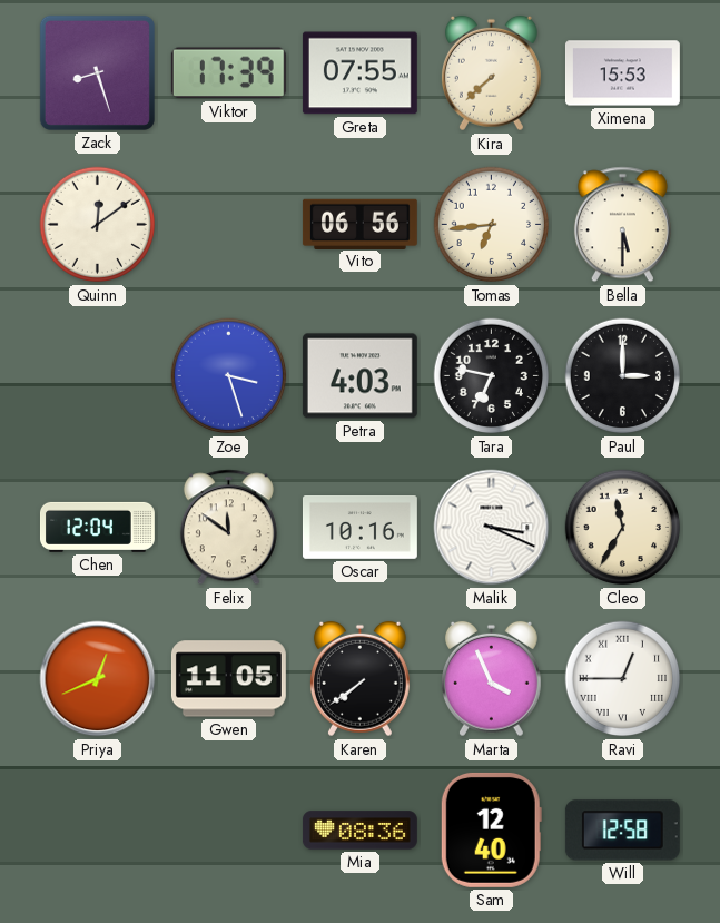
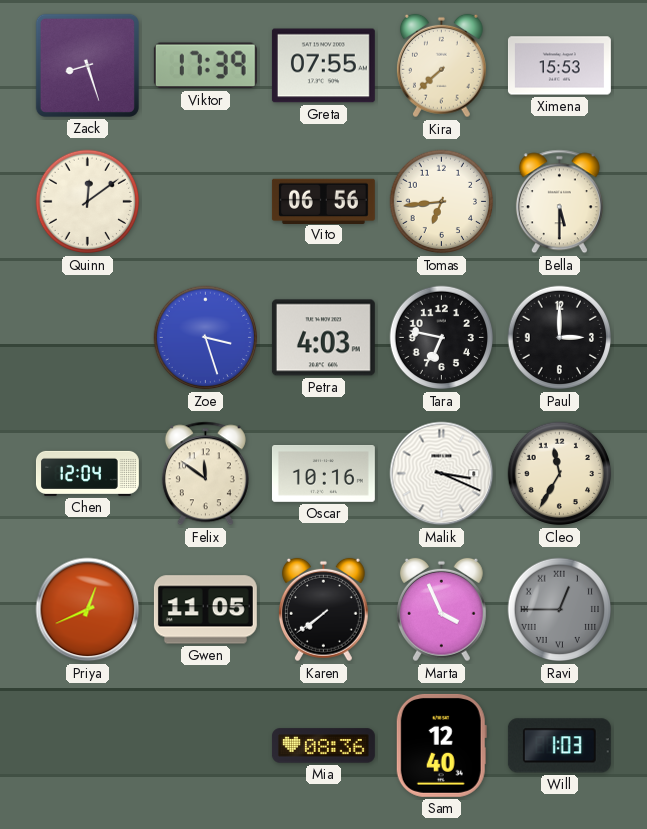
Ravi dial: white -> grey (560, 610)
Will: 12:58 -> 1:03 (559, 746)
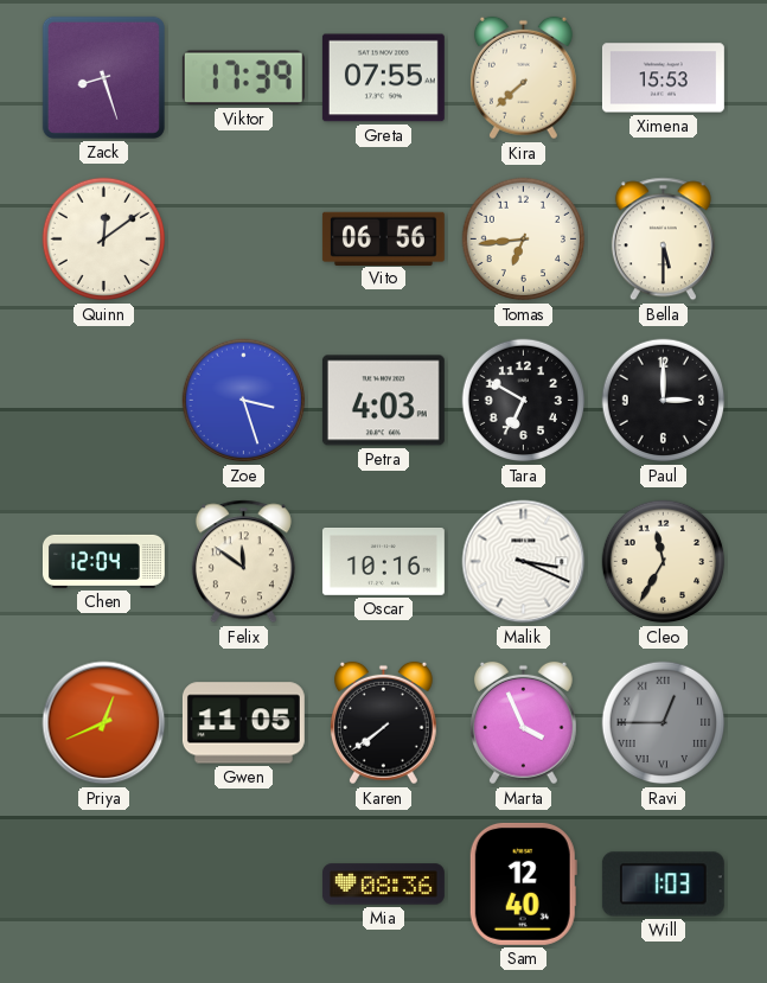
Tara: 6:47 -> 6:50 (524, 401)
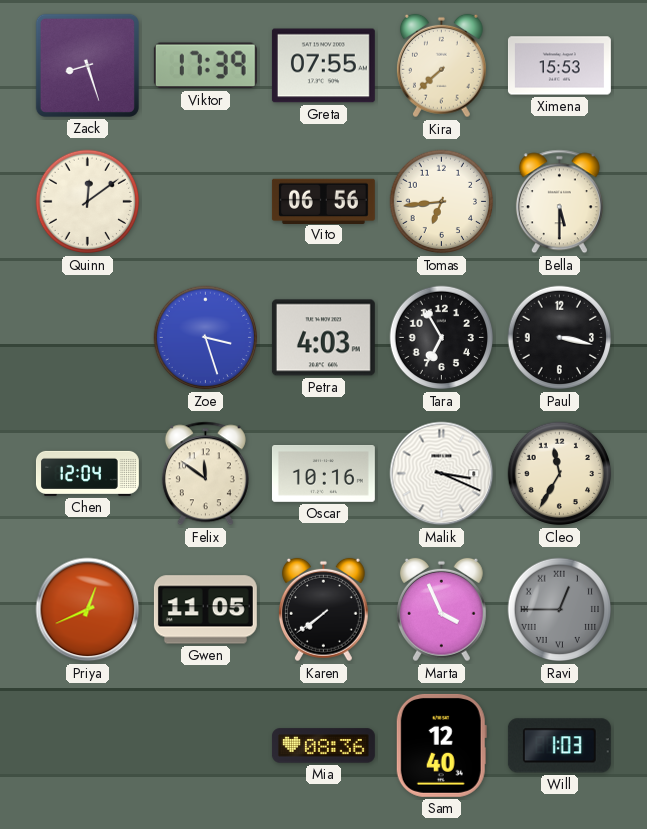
Tara: 6:50 -> 6:55 (442, 338)
Paul: 3:00 -> 3:17 (560, 338)
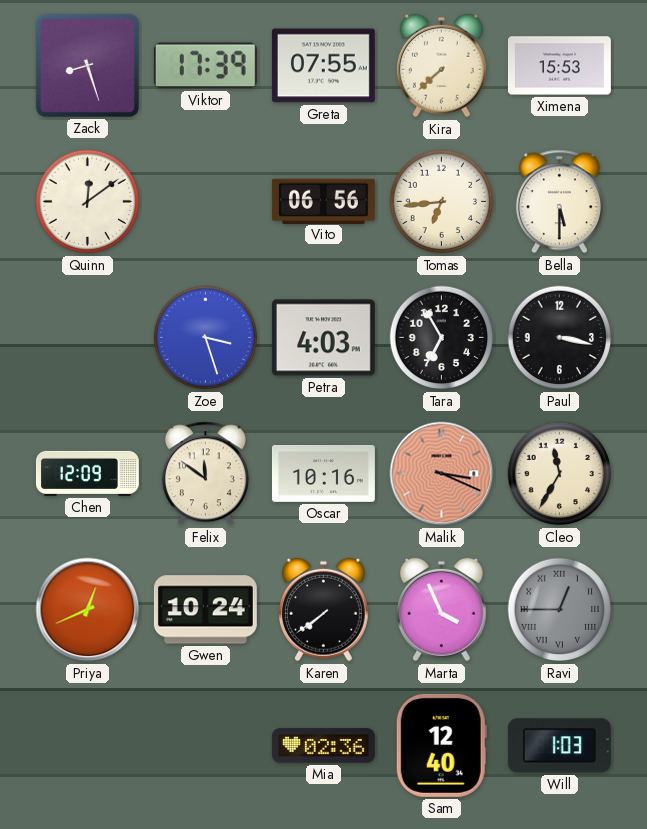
Chen: 12:04 -> 12:09 (87, 473)
Malik dial: white -> salmon (442, 474)
Gwen: 11:05 -> 10:24 (205, 610)
Mia: 08:36 -> 02:36 (323, 746)
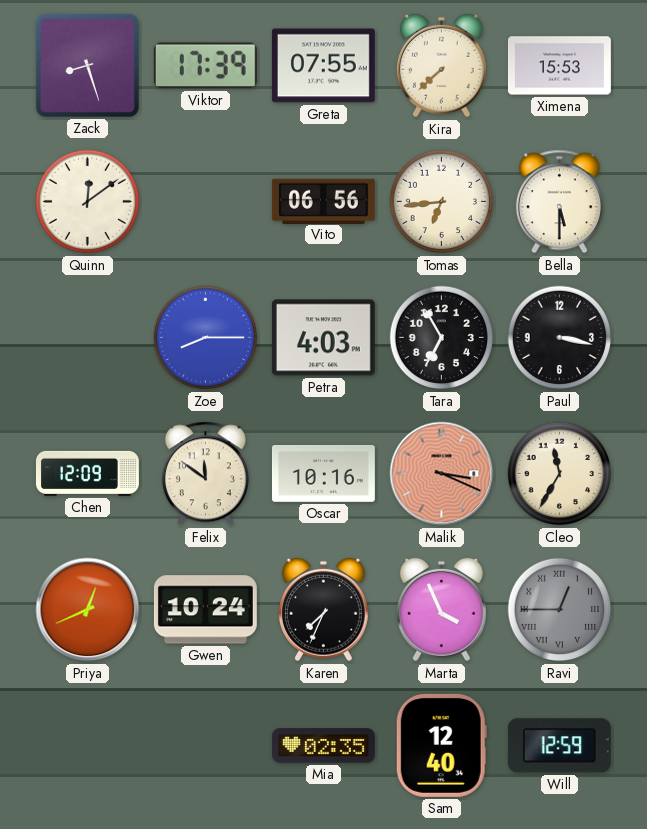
Zoe: 3:27 -> 8:15 (206, 338)
Karen: 7:39 -> 7:34 (323, 610)
Mia: 02:36 -> 02:35 (323, 746)
Will: 1:03 -> 12:59 (559, 746)
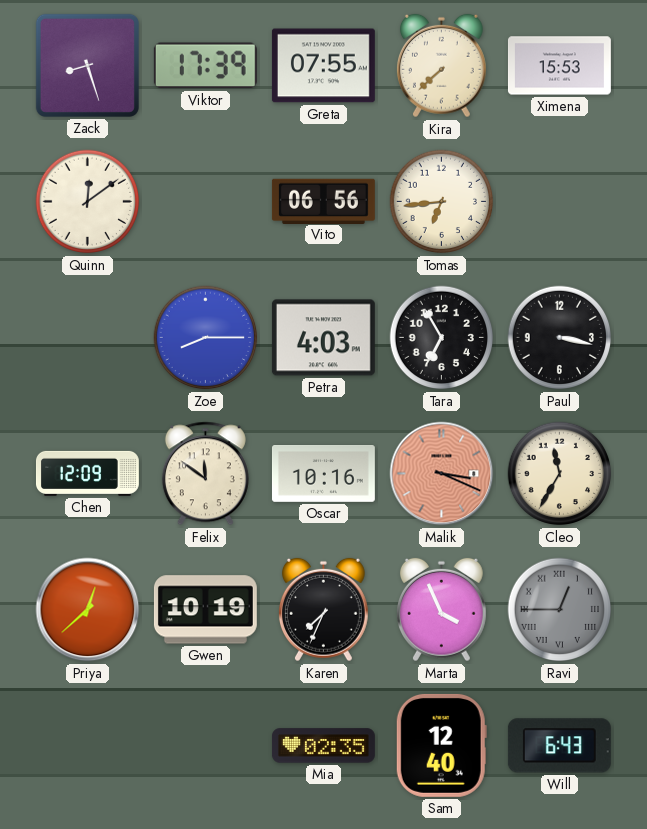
Bella: 5:30 -> none (559, 202)
Priya: 12:41 -> 12:38 (88, 610)
Gwen: 10:24 -> 10:19 (205, 610)
Will: 12:59 -> 6:43 (559, 746)
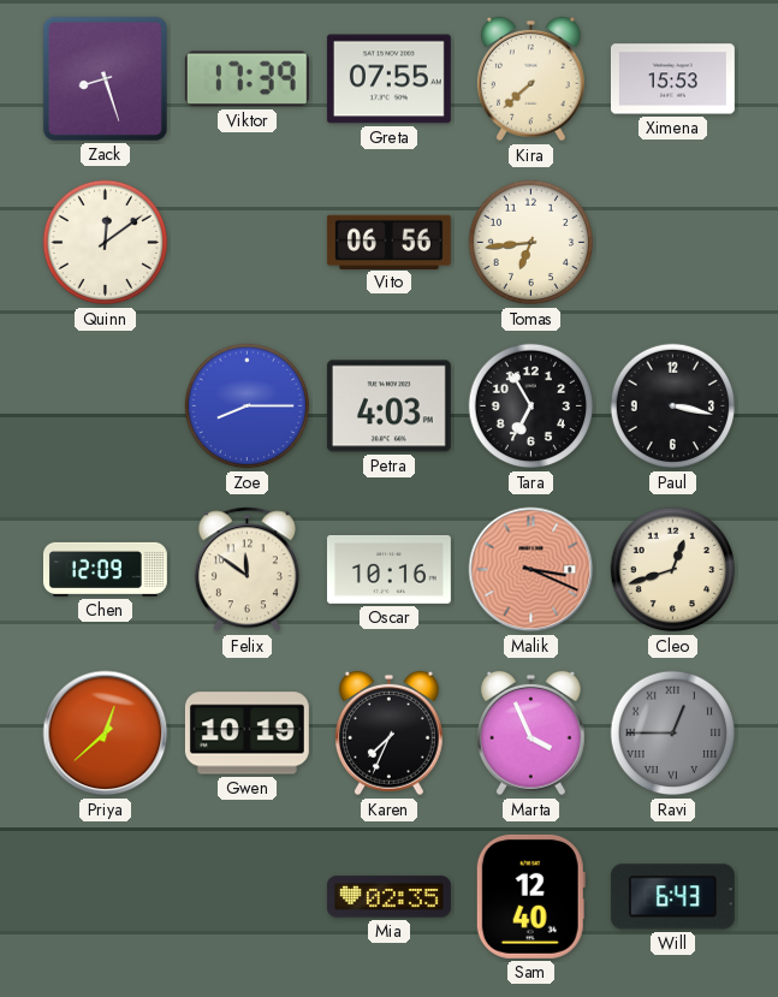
Cleo: 11:35 -> 12:42 (673, 570)
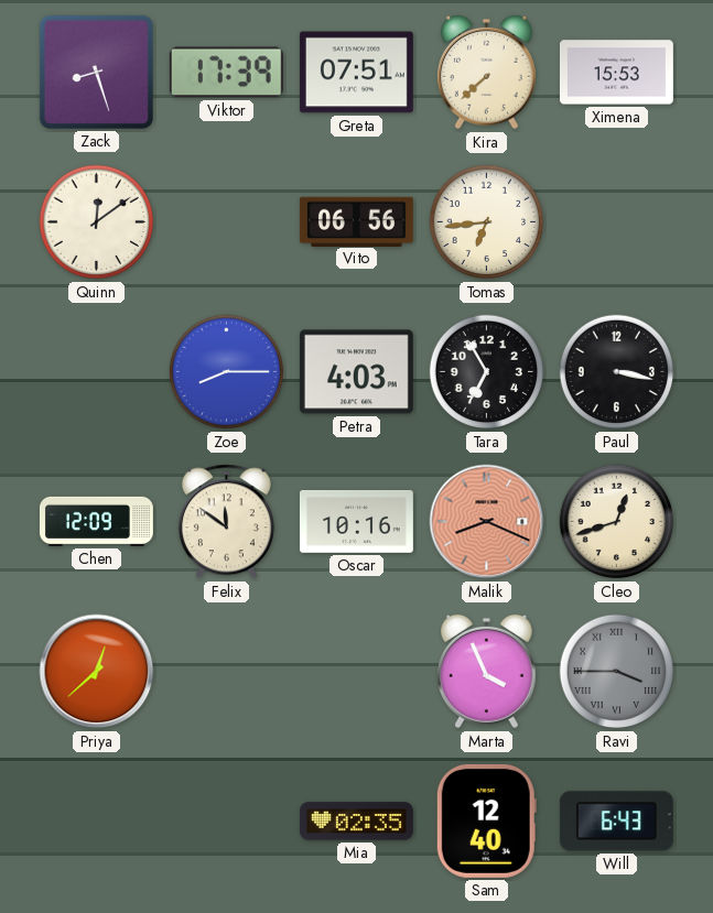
Greta: 07:55 -> 07:51 (356, 73)
Malik: 3:19 -> 8:19 (487, 522)
Gwen: 10:19 -> none (247, 734)
Karen: 7:34 -> none (388, 734)
Ravi: 12:45 -> 3:45 (617, 672)
